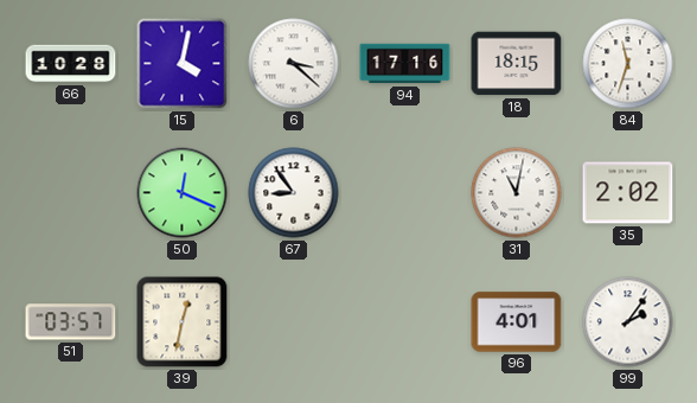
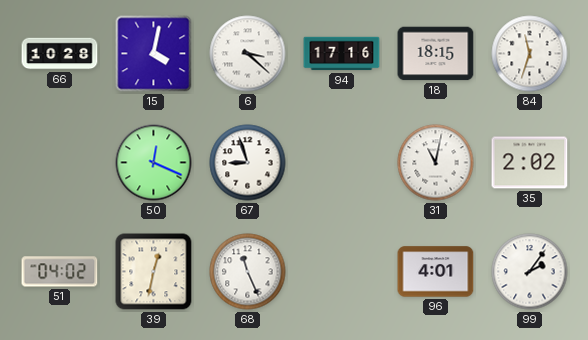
67: 8:54 -> 8:57 (248, 163)
51: 03:57 -> 04:02 (60, 272)
68: none -> 11:26 (248, 272)
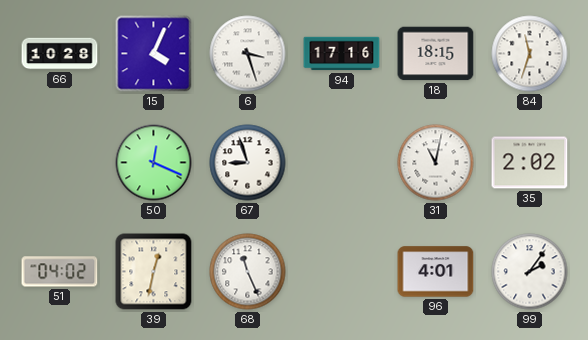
15: 4:02 -> 4:04 (154, 54)
6: 3:22 -> 3:27 (248, 54)
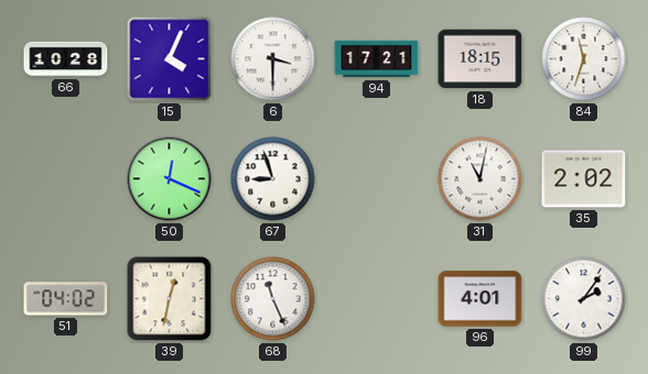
6: 3:27 -> 3:30 (273, 59)
94: 17:16 -> 17:21 (377, 59)
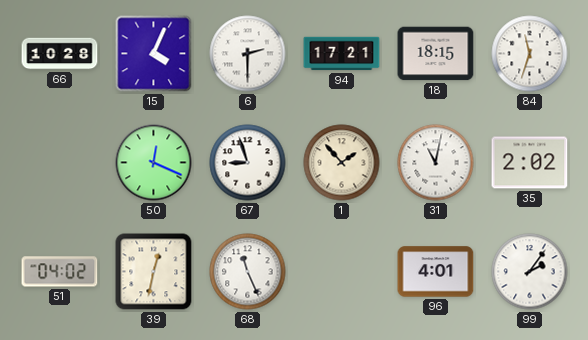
6: 3:30 -> 2:30 (248, 54)
1: none -> 1:53 (342, 163)
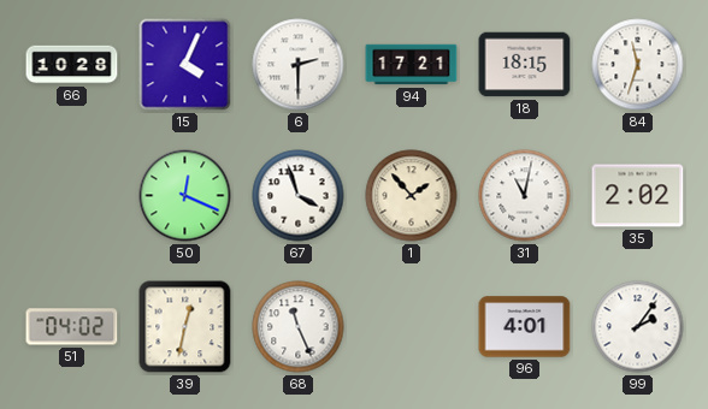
67: 8:57 -> 3:57 (299, 196)
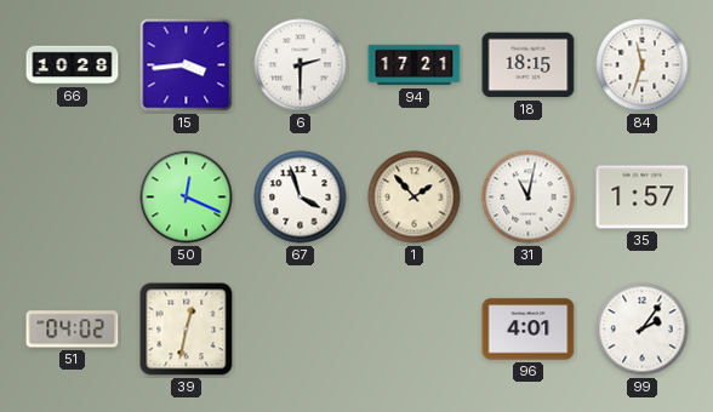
15: 4:04 -> 3:44 (187, 65)
35: 2:02 -> 1:57 (643, 198)
68: 11:26 -> none (299, 327)
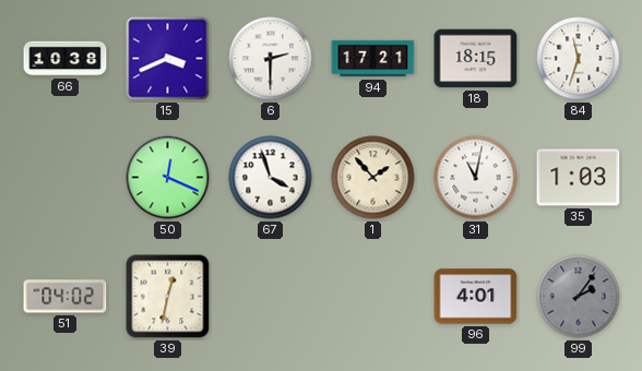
66: 10:28 -> 10:38 (66, 59)
15: 3:44 -> 3:41 (168, 59)
35: 1:57 -> 1:03 (579, 178)
99 dial: white -> grey (579, 297)
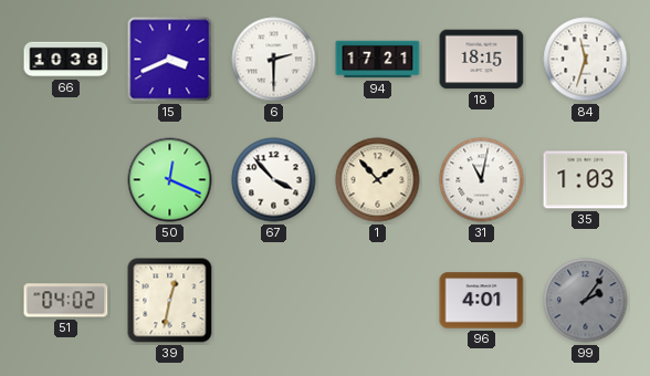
67: 3:57 -> 3:53 (274, 180)
